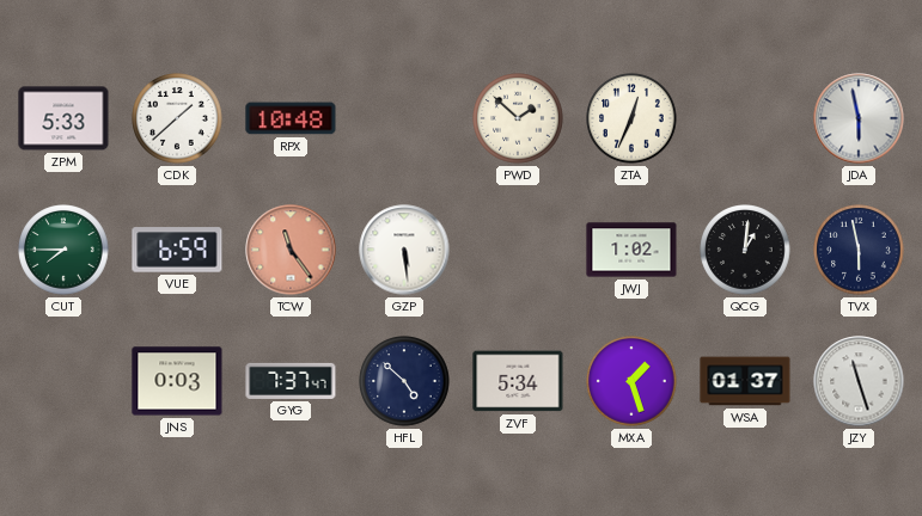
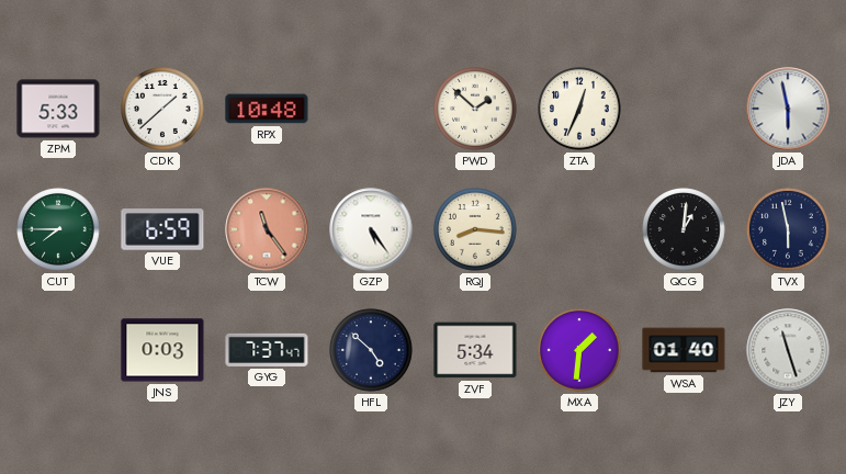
GZP: 5:29 -> 5:24 (371, 229)
RQJ: none -> 8:16 (475, 229)
JWJ: 1:02 -> none (631, 250)
MXA: 1:27 -> 1:31 (579, 350)
WSA: 01:37 -> 01:40 (684, 350)
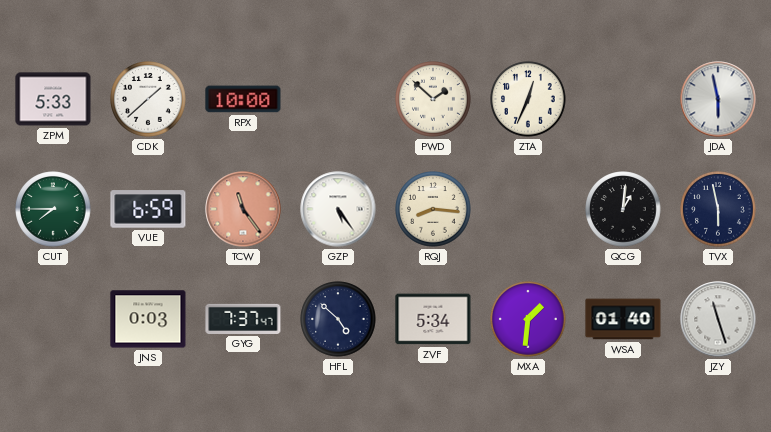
RPX: 10:48 -> 10:00 (243, 99)
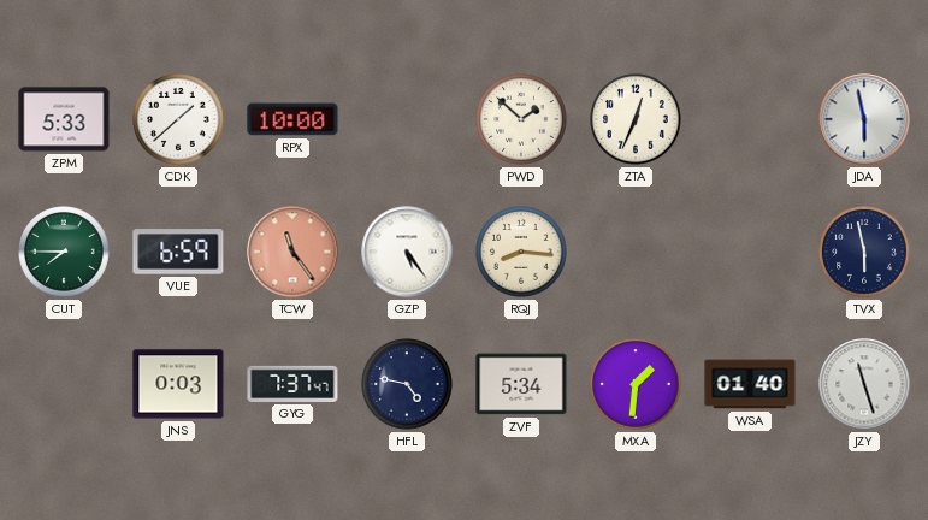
QCG: 1:01 -> none (623, 209)
HFL: 4:52 -> 4:47 (407, 384)
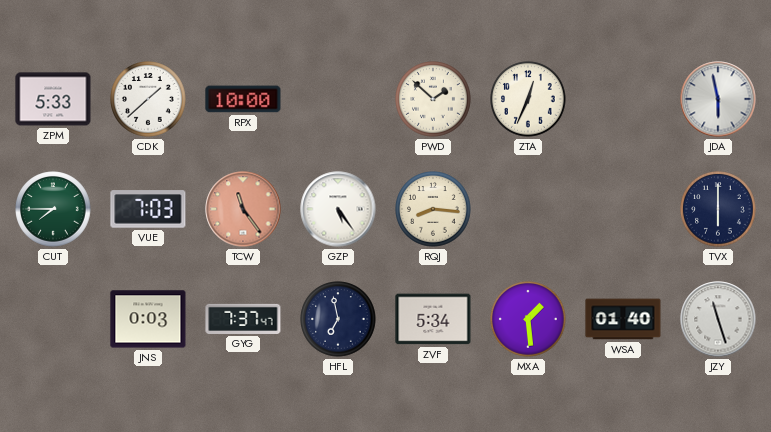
VUE: 6:59 -> 7:03 (148, 209)
TVX: 5:58 -> 6:00 (718, 209)
HFL: 4:47 -> 6:58 (338, 319)
MXA: 1:31 -> 1:29 (528, 319)
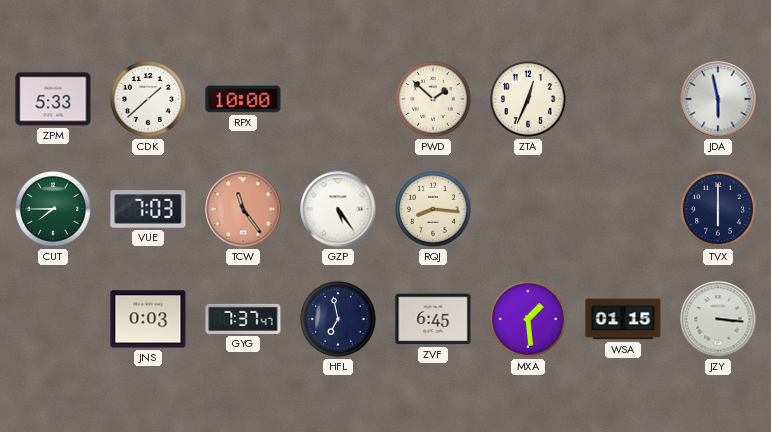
ZVF: 5:34 -> 6:45 (433, 319)
WSA: 01:40 -> 01:15 (623, 319)
JZY: 11:27 -> 3:16 (718, 319)
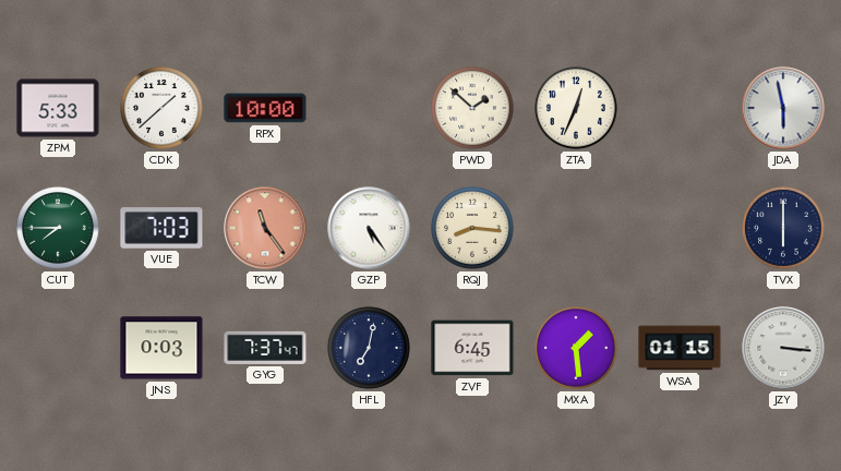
HFL: 6:58 -> 7:02 (369, 348)
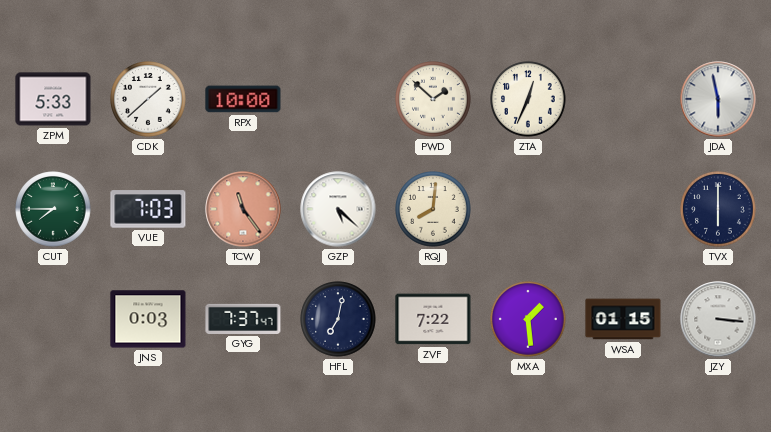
GZP: 5:24 -> 5:22 (338, 209)
RQJ: 8:16 -> 8:01 (433, 209)
ZVF: 6:45 -> 7:22 (433, 319)
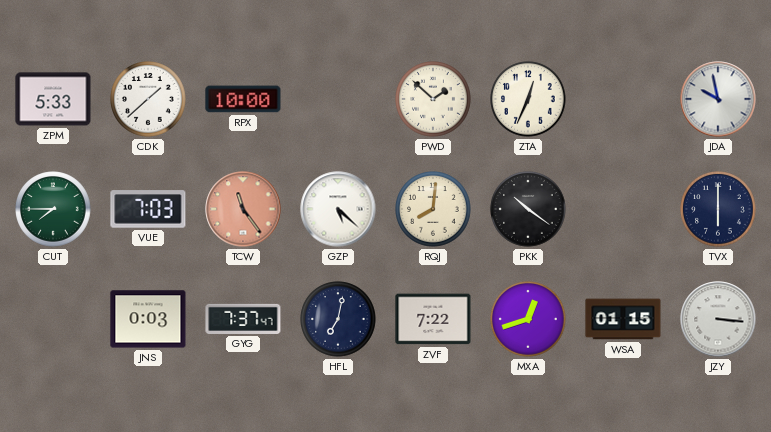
JDA: 5:58 -> 9:58 (718, 99)
PKK: none -> 10:21 (528, 209)
MXA: 1:29 -> 12:42 (528, 319)
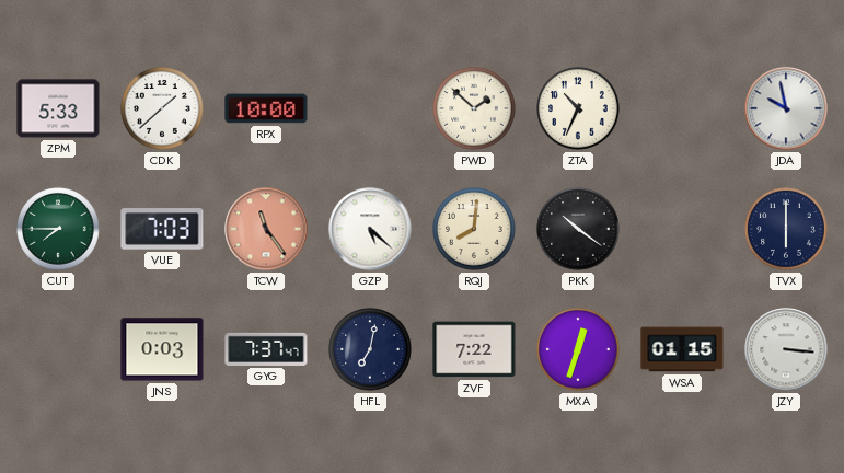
ZTA: 12:34 -> 10:34 (578, 108)
MXA: 12:42 -> 12:33 (578, 349)
